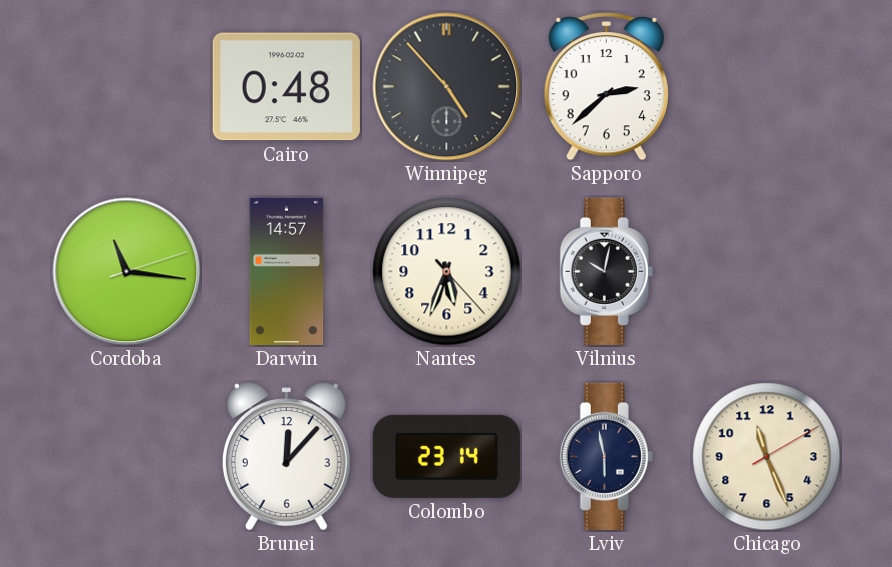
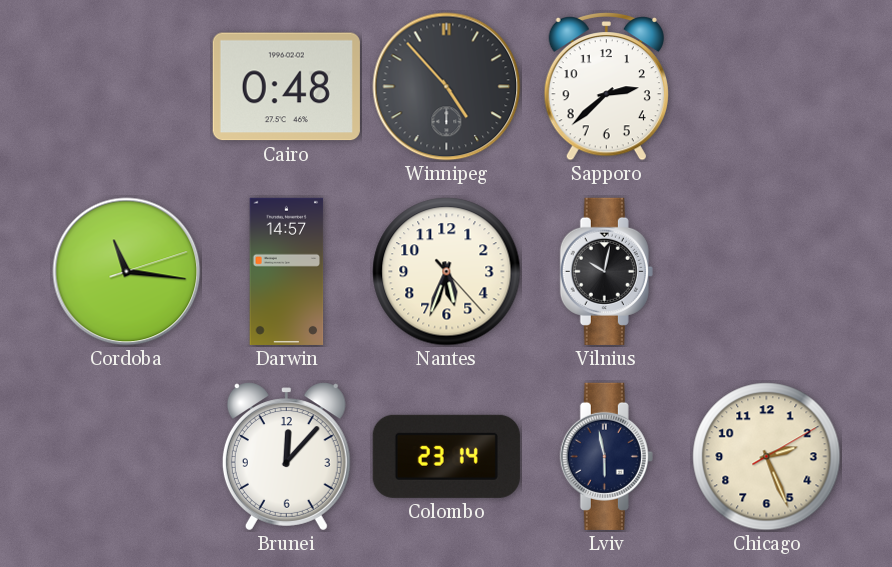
Chicago: 11:26 -> 2:26 (767, 457)
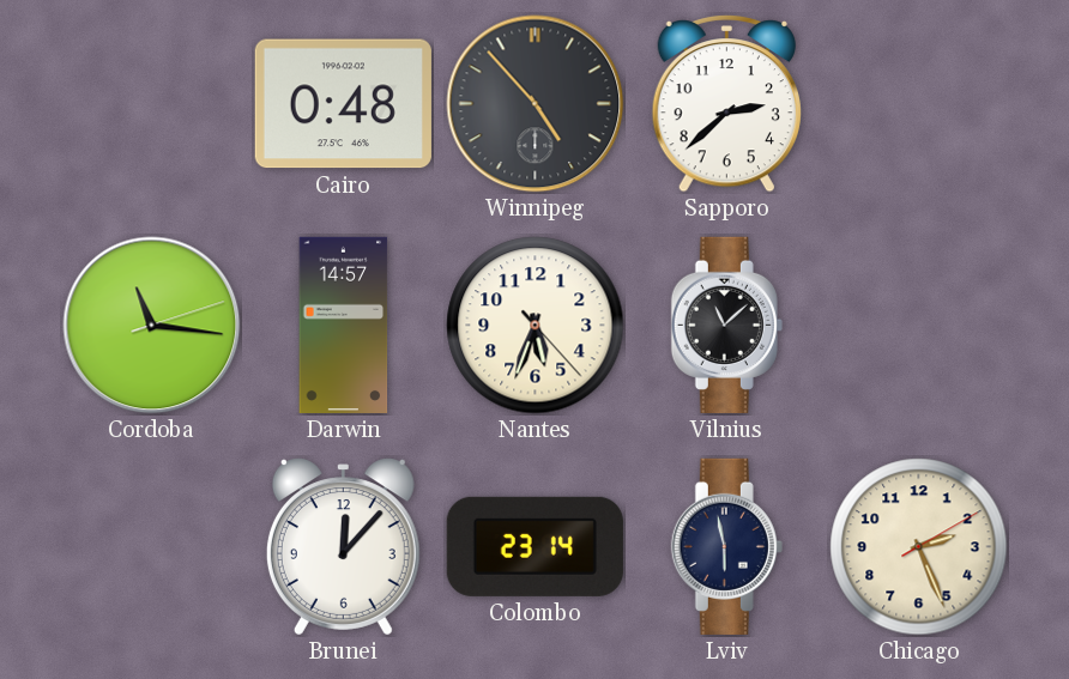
Vilnius: 10:02 -> 11:08 (726, 325)
